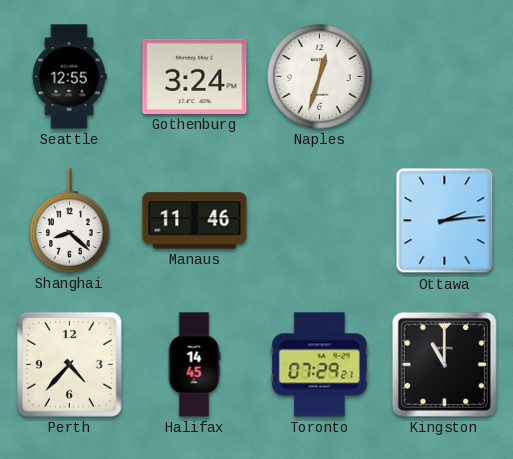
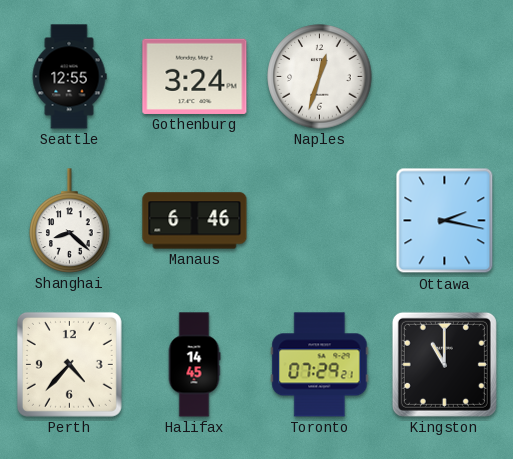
Manaus: 11:46 -> 6:46 (195, 221)
Ottawa: 2:14 -> 2:17 (445, 221)
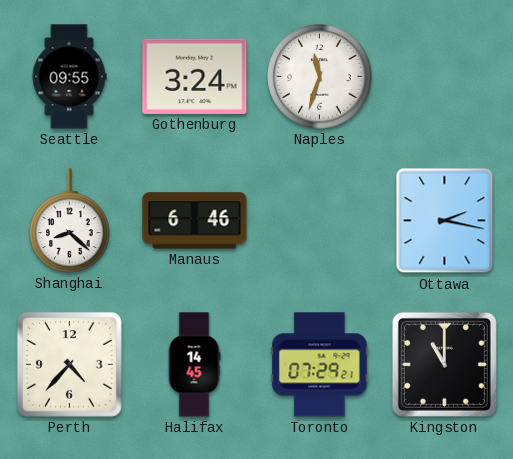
Seattle: 12:55 -> 09:55 (69, 77)
Naples: 12:33 -> 11:33 (320, 77)
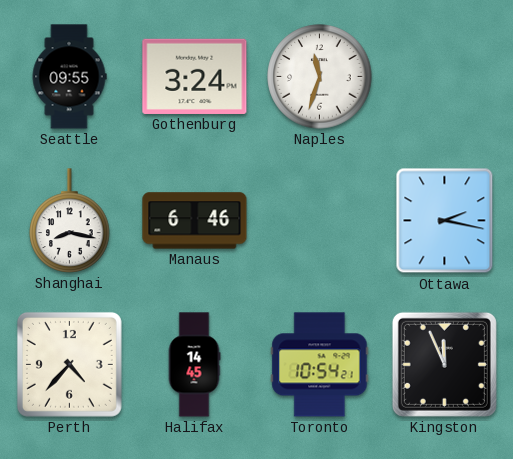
Shanghai: 8:22 -> 8:17 (70, 221)
Toronto: 07:29 -> 10:54 (320, 365)
Kingston: 11:00 -> 11:56 (444, 364)
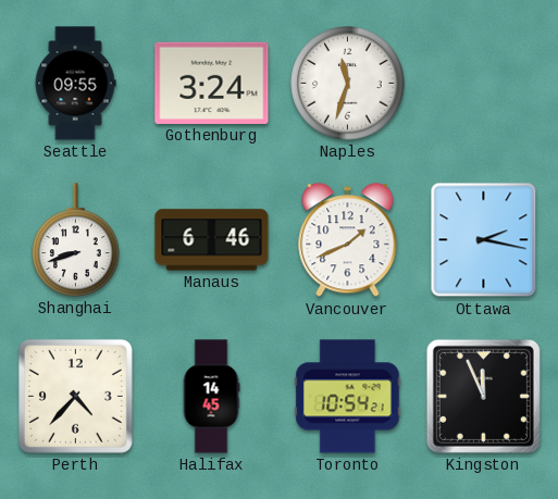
Shanghai: 8:17 -> 8:42 (76, 240)
Vancouver: none -> 1:41 (348, 240)
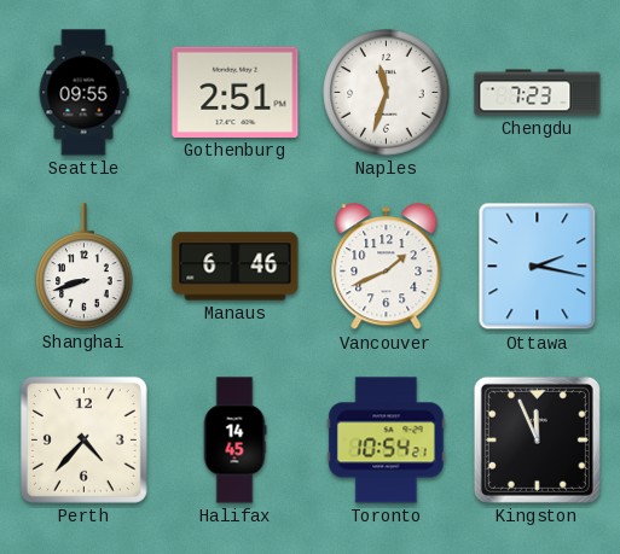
Gothenburg: 3:24 -> 2:51 (236, 92)
Chengdu: none -> 7:23 (538, 93)
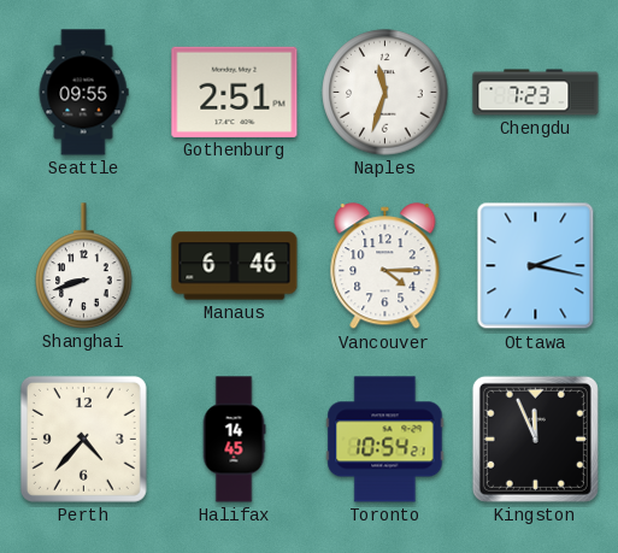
Vancouver: 1:41 -> 4:15 (385, 266)
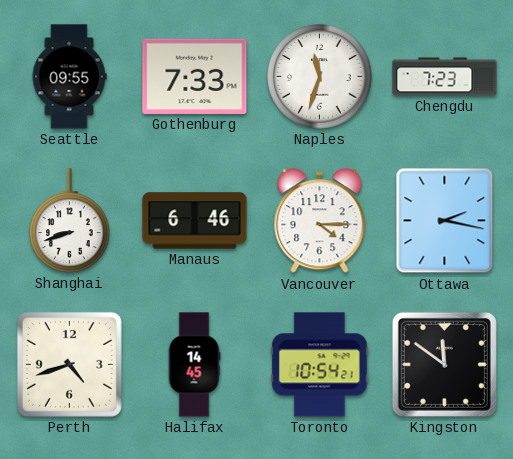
Gothenburg: 2:51 -> 7:33 (195, 76)
Perth: 4:37 -> 4:42 (69, 364)
Kingston: 11:56 -> 11:51 (444, 364)
